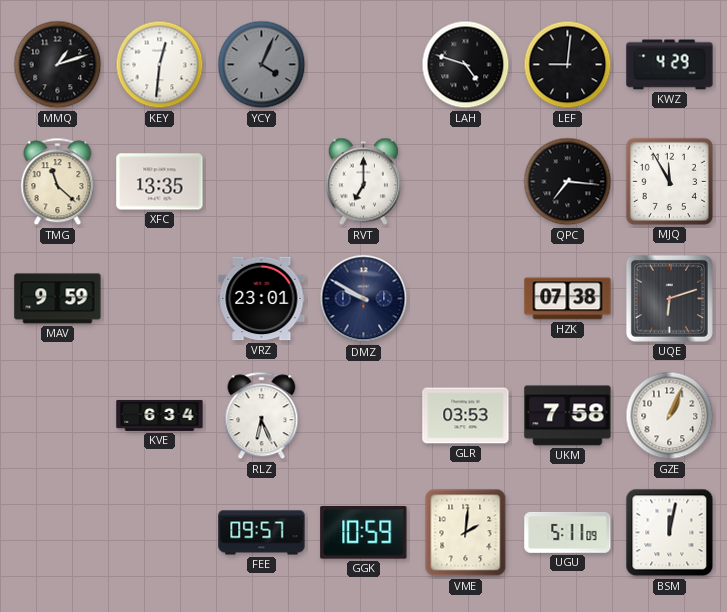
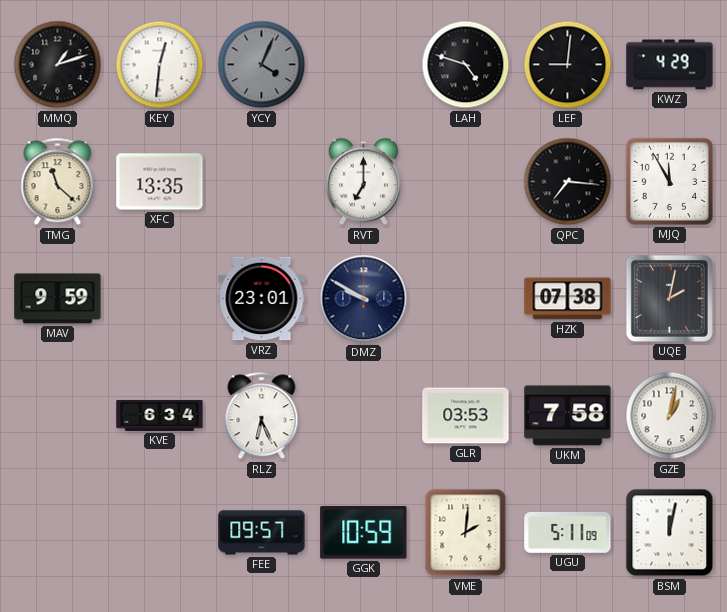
UQE: 6:12 -> 2:02 (669, 298)
GZE: 1:04 -> 1:02 (670, 416)
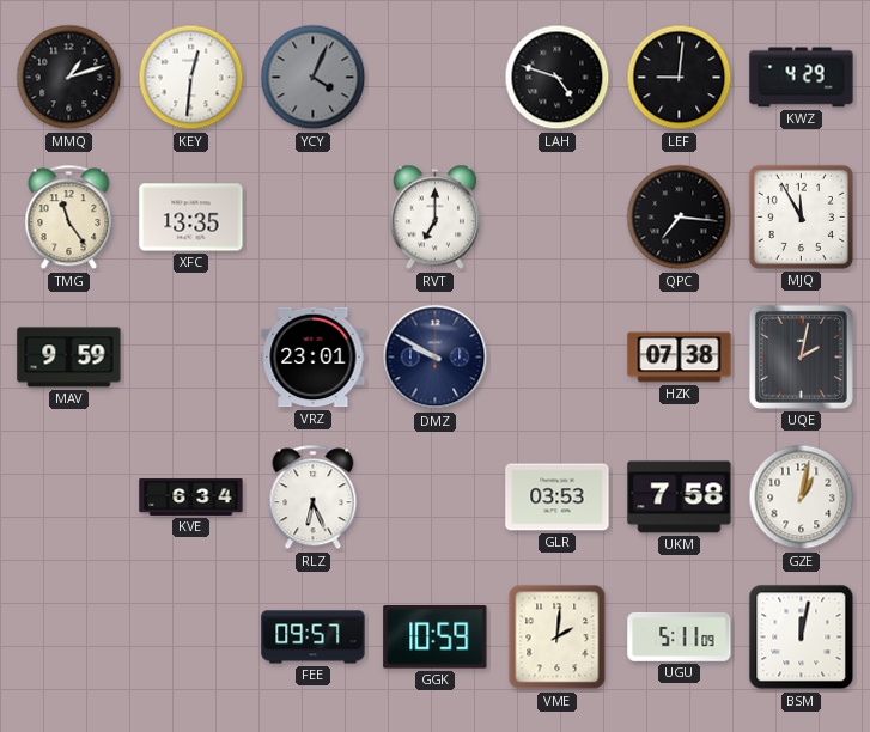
TMG: 11:22 -> 11:24 (69, 218)
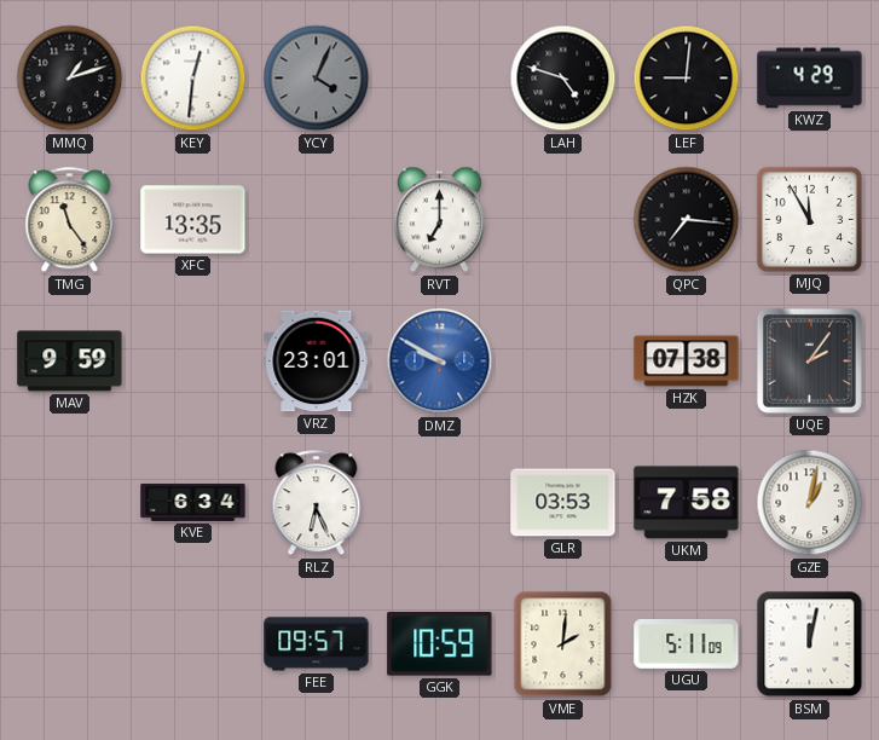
DMZ dial: navy -> blue (440, 362)
UQE: 2:02 -> 2:06 (809, 360)
